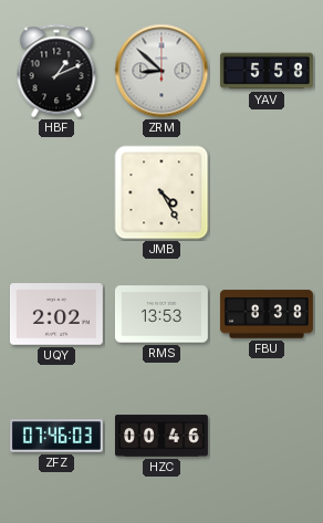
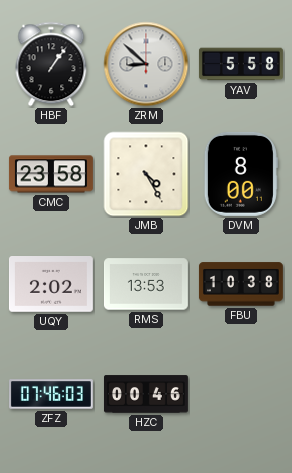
HBF: 1:11 -> 1:06 (51, 64)
CMC: none -> 23:58 (51, 174)
DVM: none -> 8:00 (241, 174)
FBU: 8:38 -> 10:38 (241, 284)
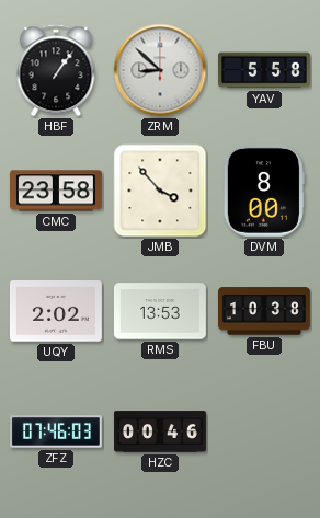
JMB: 4:25 -> 3:53 (160, 191)
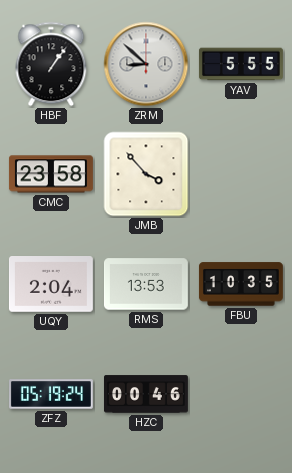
YAV: 5:58 -> 5:55 (241, 64)
DVM: 8:00 -> none (264, 191)
UQY: 2:02 -> 2:04 (51, 285)
FBU: 10:38 -> 10:35 (241, 284)
ZFZ: 07:46 -> 05:19 (52, 394)
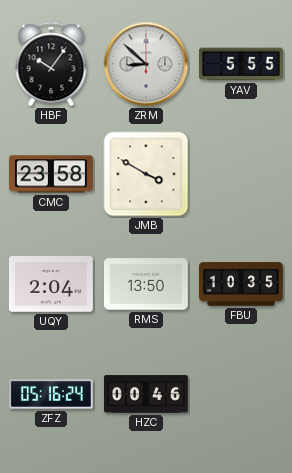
HBF: 1:06 -> 10:06 (51, 64)
JMB: 3:53 -> 3:50 (146, 174)
RMS: 13:53 -> 13:50 (146, 284)
ZFZ: 05:19 -> 05:16 (52, 394)
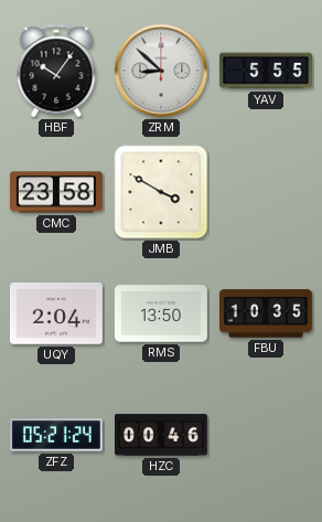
ZFZ: 05:16 -> 05:21 (57, 435)
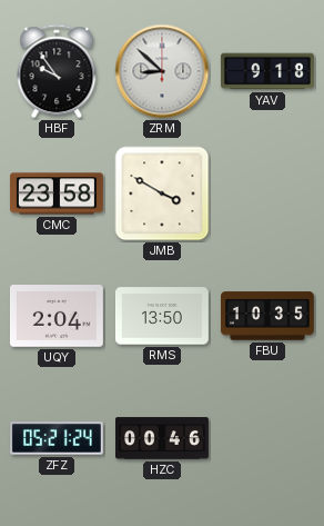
HBF: 10:06 -> 9:54 (57, 71)
YAV: 5:55 -> 9:18 (267, 71)
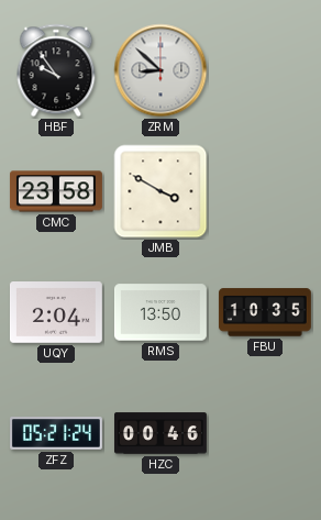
YAV: 9:18 -> none (267, 71)
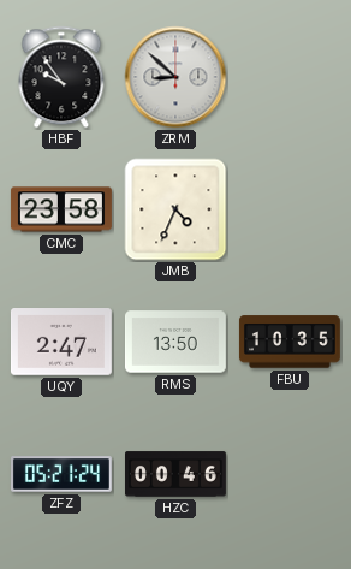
JMB: 3:50 -> 4:34 (175, 209)
UQY: 2:04 -> 2:47 (61, 343)
